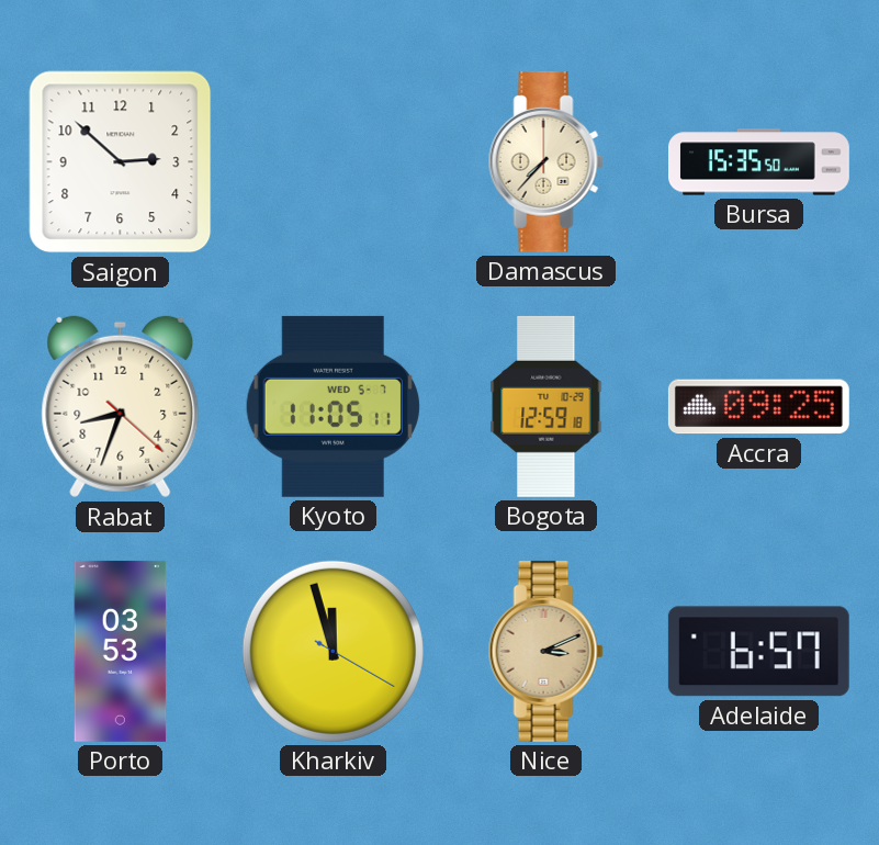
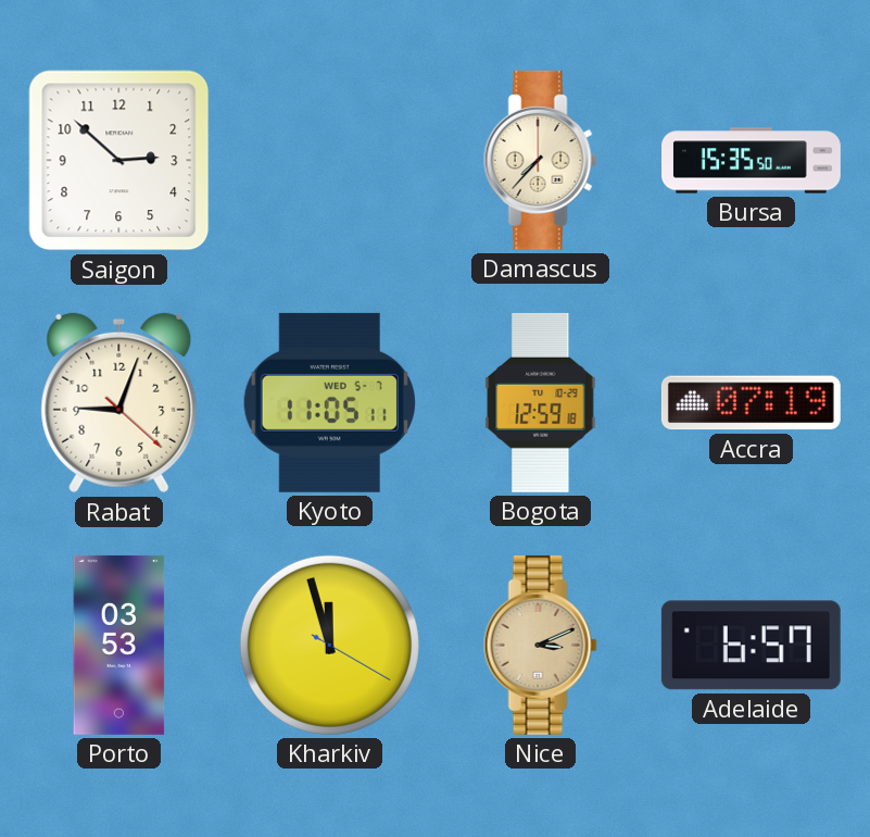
Rabat: 8:33 -> 9:03 (119, 403)
Accra: 09:25 -> 07:19 (751, 403)
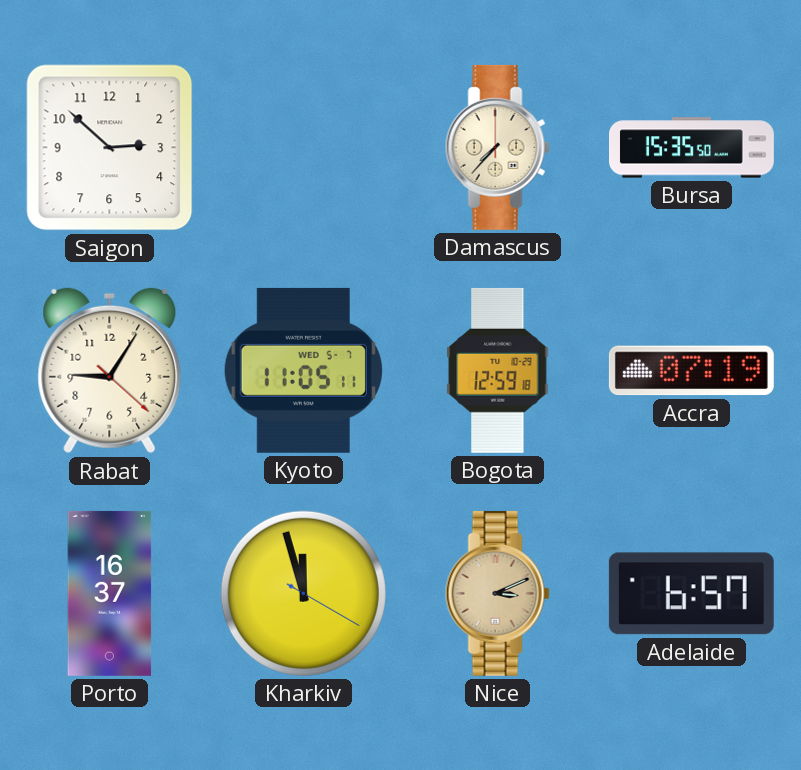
Rabat: 9:03 -> 9:05 (110, 371)
Porto: 03:53 -> 16:37 (110, 593)
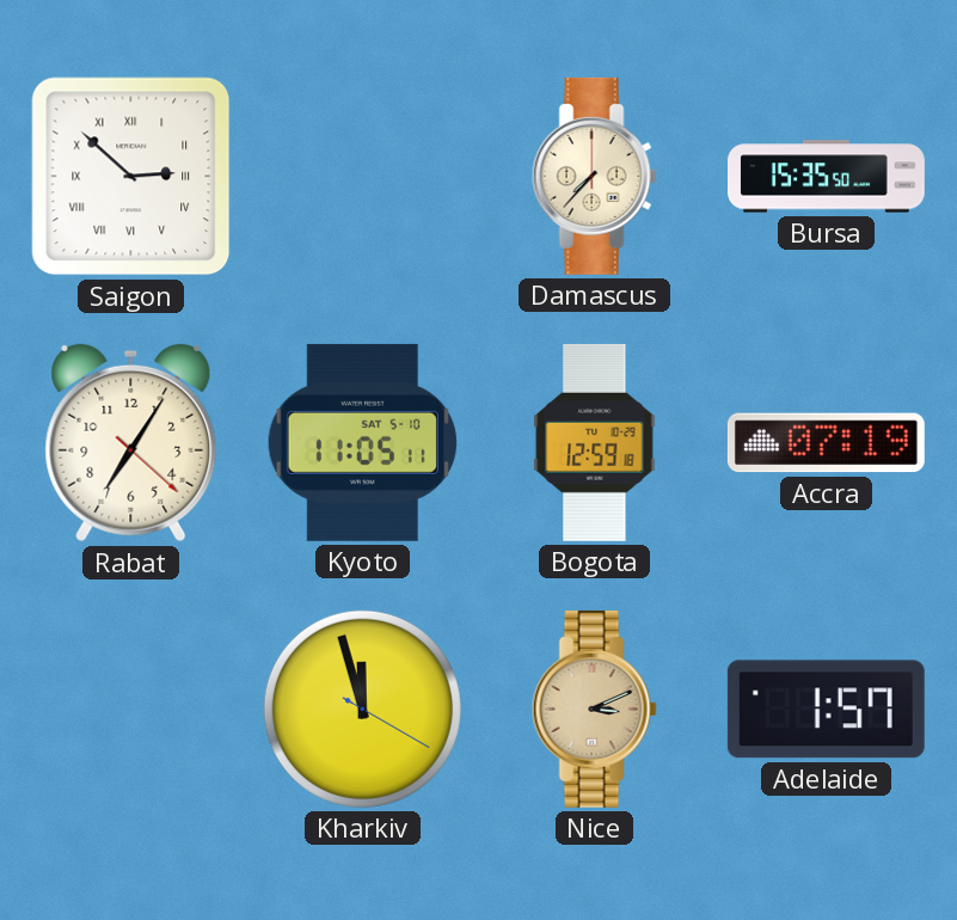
Saigon numerals: Arabic -> Roman (131, 177)
Rabat: 9:05 -> 7:05 (131, 443)
Kyoto date: WED 5-7 -> SAT 5-10 (362, 442)
Porto: 16:37 -> none (110, 593)
Adelaide: 6:57 -> 1:57 (826, 710)
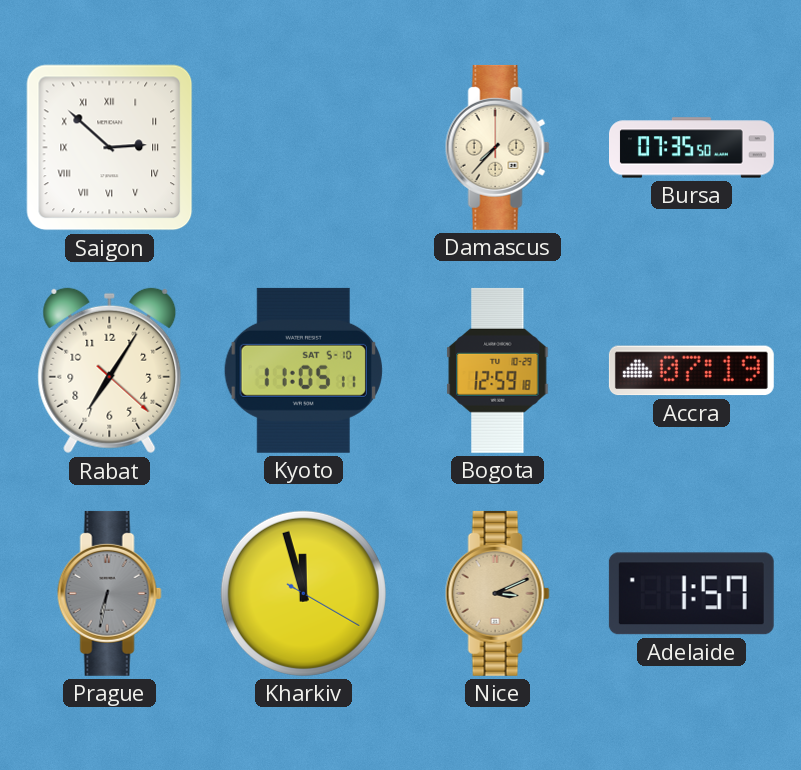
Bursa: 15:35 -> 07:35 (692, 148)
Prague: none -> 6:32 (109, 593)
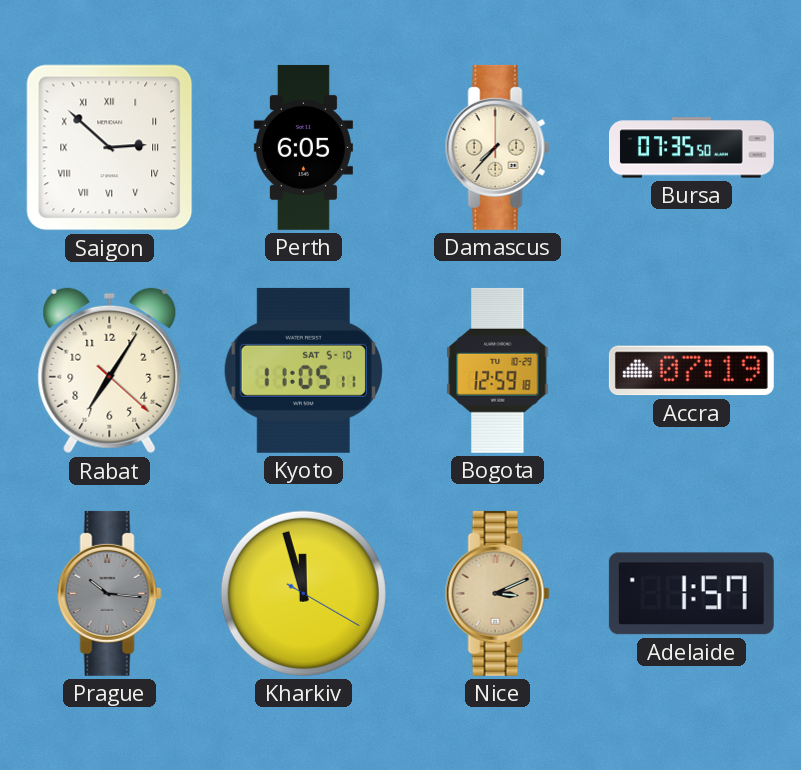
Perth: none -> 6:05 (303, 147)
Prague: 6:32 -> 10:16 (109, 593)
